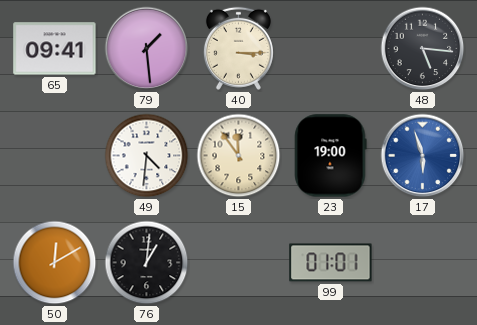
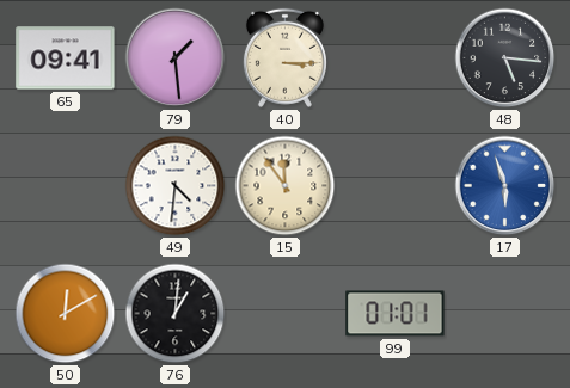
23: 19:00 -> none (331, 156)
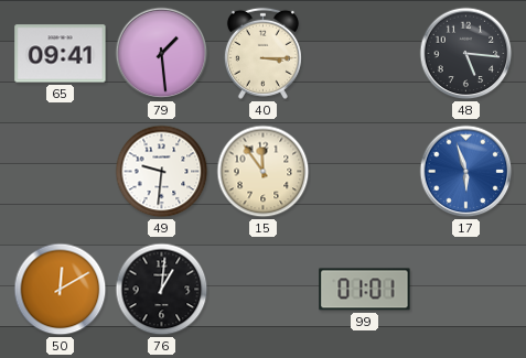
49: 4:31 -> 9:31 (162, 172)
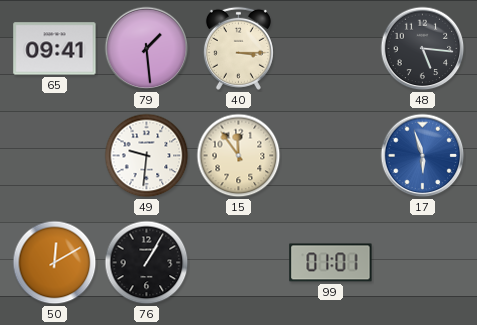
76: 1:01 -> 1:05 (147, 263)
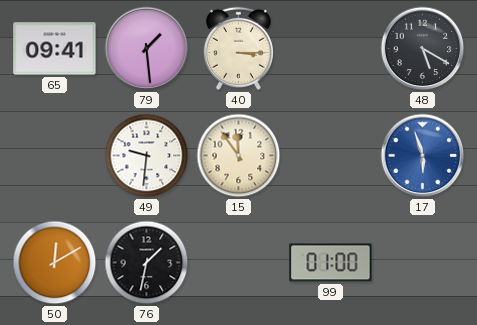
48: 5:16 -> 5:20 (423, 49)
76: 1:05 -> 1:32 (147, 263)
99: 01:01 -> 01:00 (331, 263)
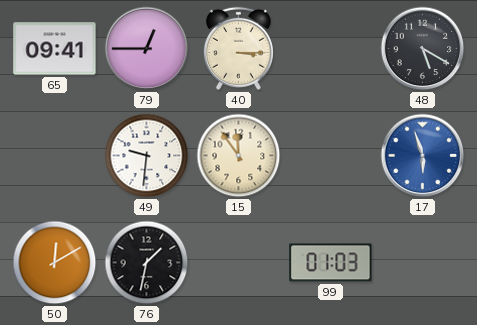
79: 1:29 -> 12:45 (147, 49)
99: 01:00 -> 01:03 (331, 263)
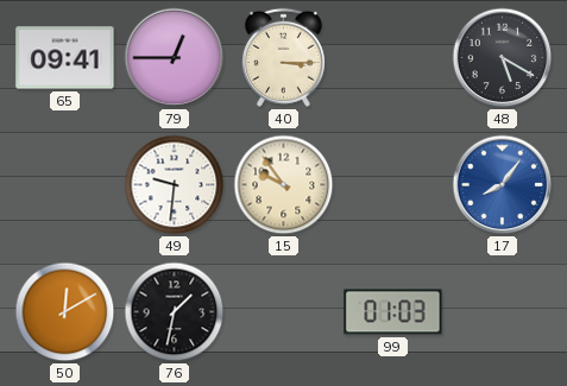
15: 11:54 -> 9:54 (284, 185)
17: 5:57 -> 8:06 (503, 185)
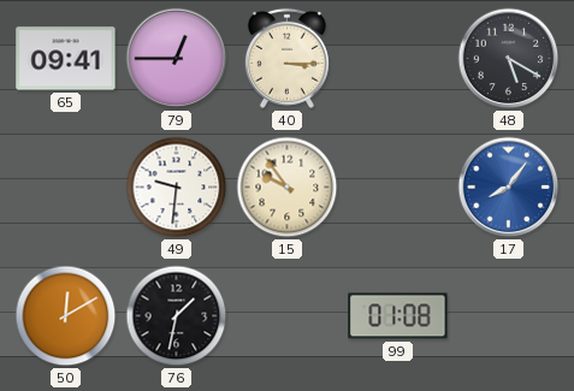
99: 01:03 -> 01:08 (398, 316)
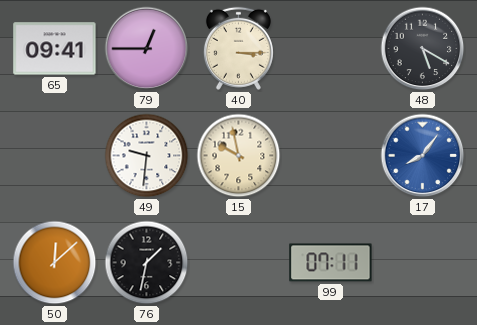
15: 9:54 -> 9:58 (239, 156)
50: 12:10 -> 12:08 (55, 263)
99: 01:08 -> 07:11 (331, 263)
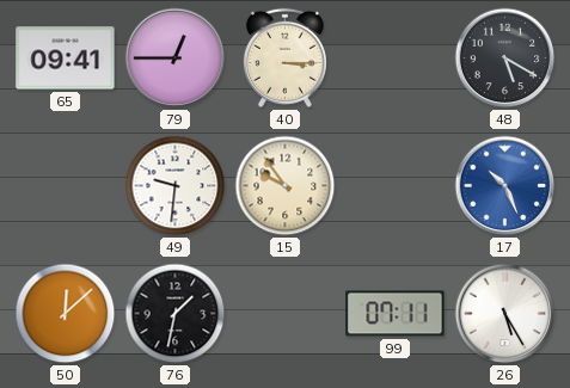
15: 9:58 -> 9:54 (286, 186)
17: 8:06 -> 10:26 (505, 186)
26: none -> 5:25 (505, 314)
